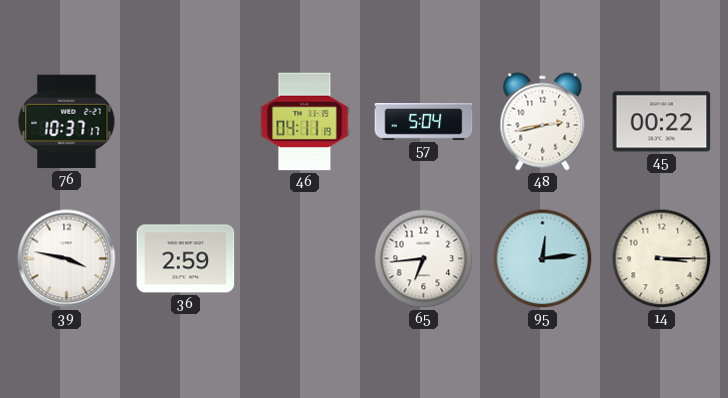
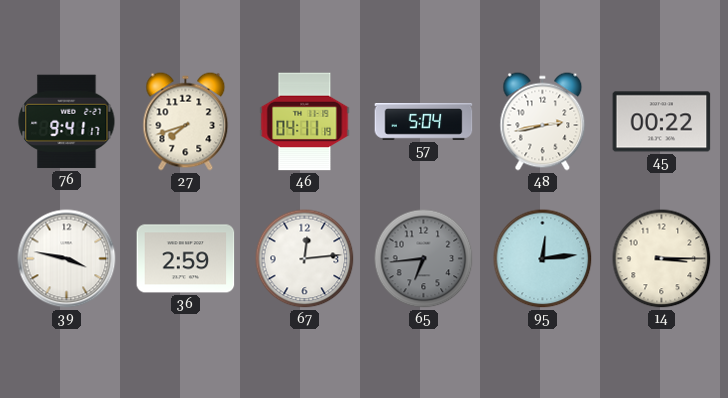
76: 10:37 -> 9:41 (67, 122)
27: none -> 7:42 (186, 122)
67: none -> 12:14 (305, 259)
65 dial: white -> grey (424, 259)
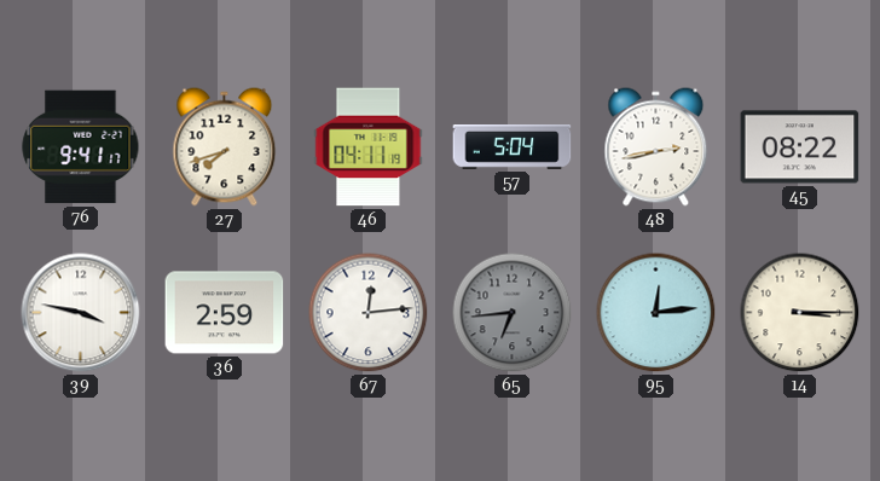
45: 00:22 -> 08:22 (800, 147)
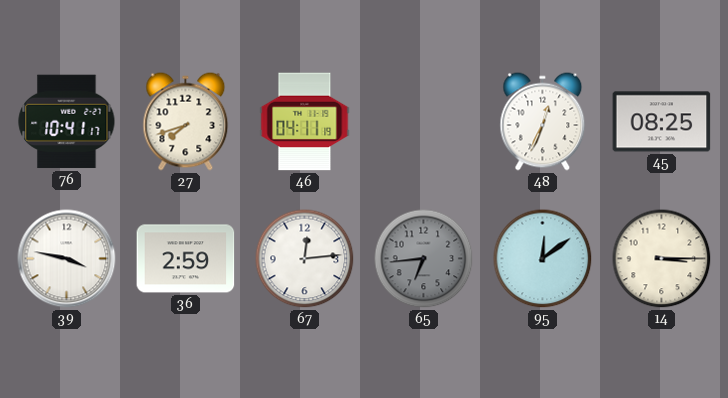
76: 9:41 -> 10:41 (67, 122)
57: 5:04 -> none (513, 147)
48: 2:43 -> 12:34 (543, 122)
45: 08:22 -> 08:25 (662, 122)
95: 12:14 -> 12:09 (543, 259)
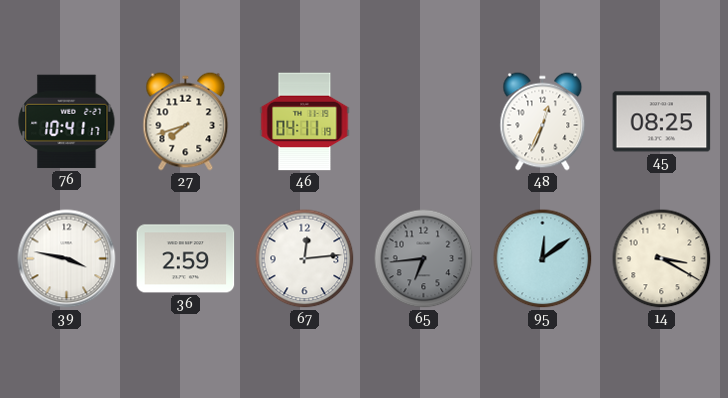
14: 3:15 -> 3:20 (662, 259)
